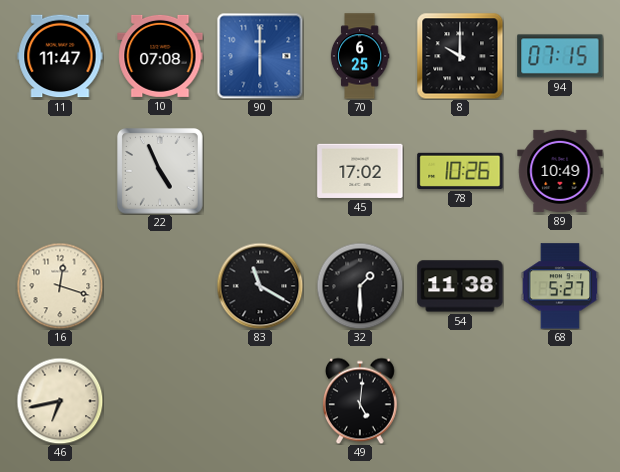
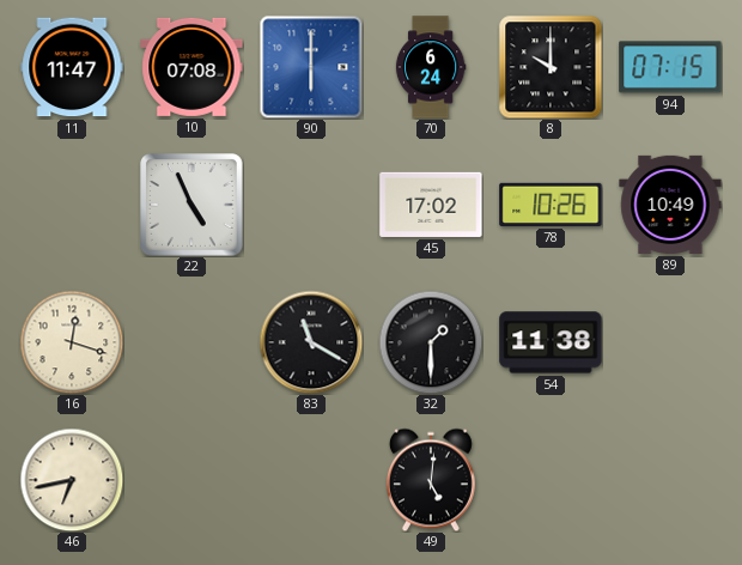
70: 6:25 -> 6:24 (431, 67)
68: 5:27 -> none (560, 286)
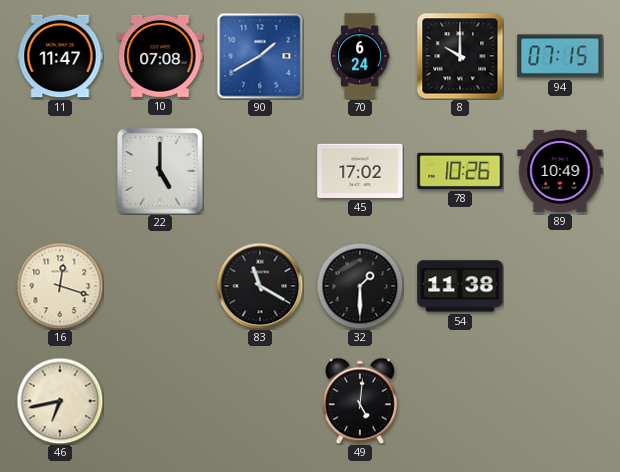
90: 6:00 -> 1:40 (260, 56)
22: 4:56 -> 5:00 (161, 172)
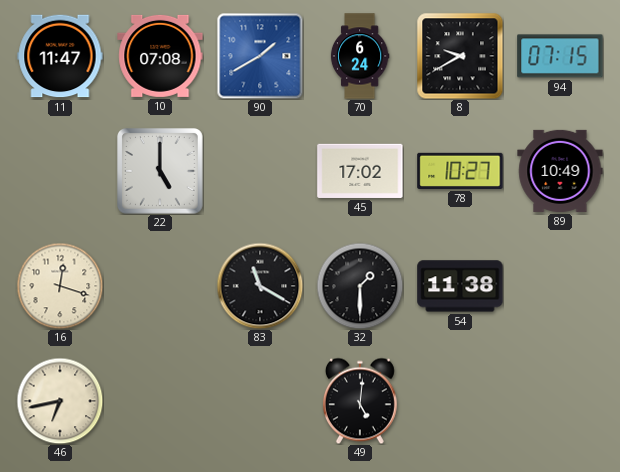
8: 10:00 -> 9:40 (460, 56)
78: 10:26 -> 10:27 (460, 171)
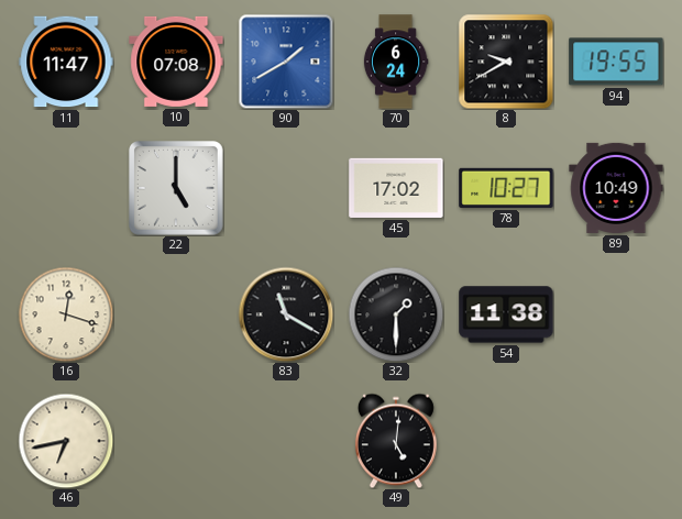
94: 07:15 -> 19:55 (616, 62)
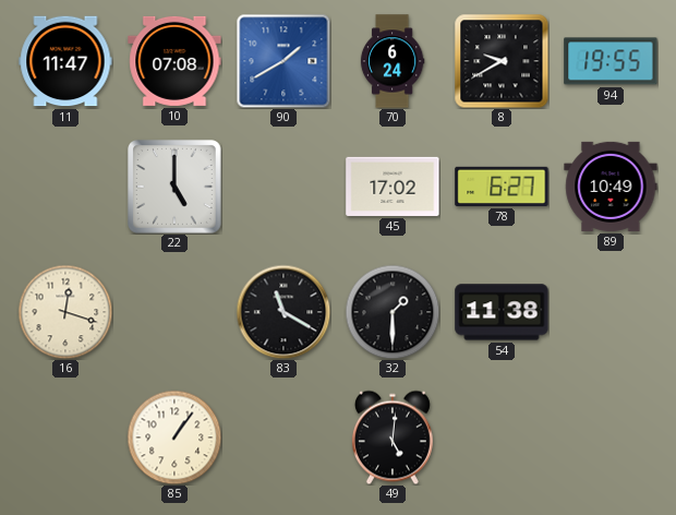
78: 10:27 -> 6:27 (502, 187)
46: 6:43 -> none (66, 441)
85: none -> 1:06 (174, 438)
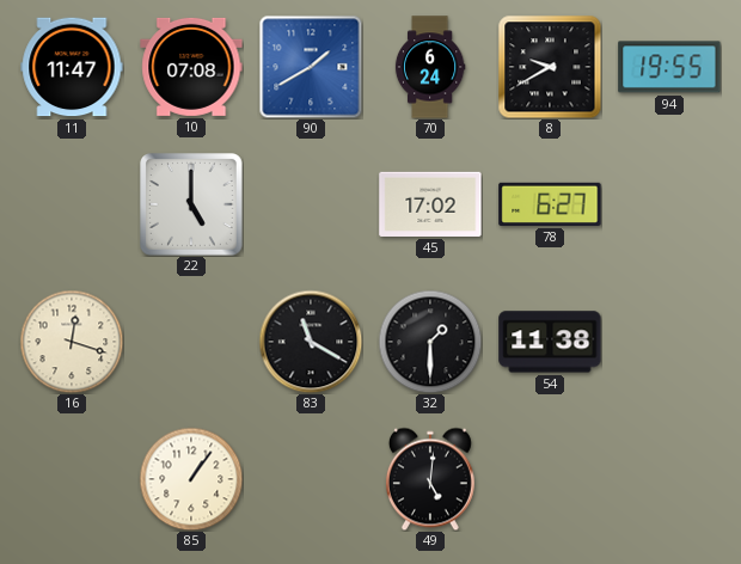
89: 10:49 -> none (611, 187)
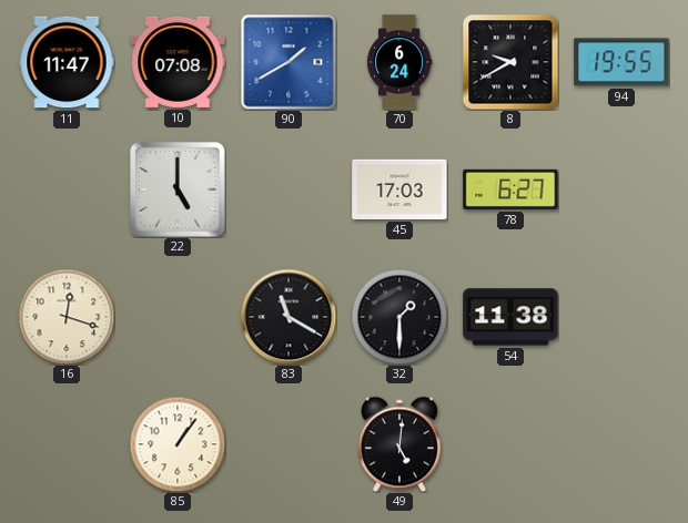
45: 17:02 -> 17:03 (399, 189)
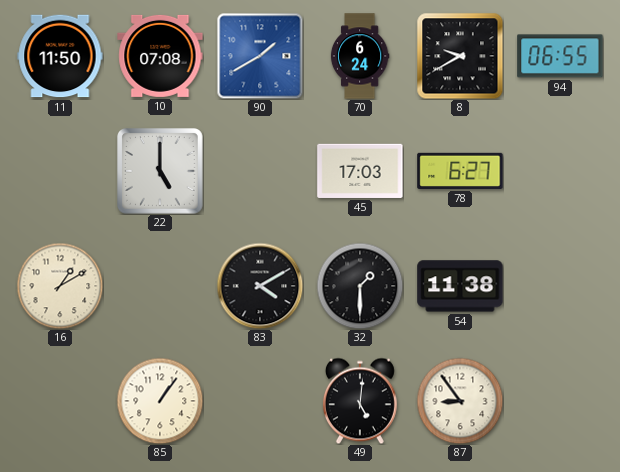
11: 11:47 -> 11:50 (60, 56)
94: 19:55 -> 06:55 (560, 56)
16: 12:18 -> 1:10 (60, 286)
83: 11:20 -> 4:10 (260, 286)
87: none -> 8:54 (460, 401)
